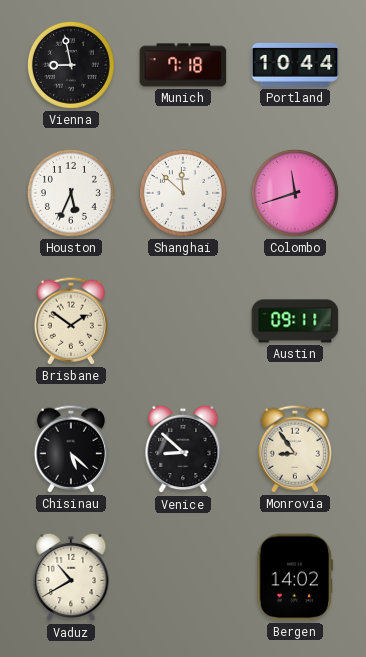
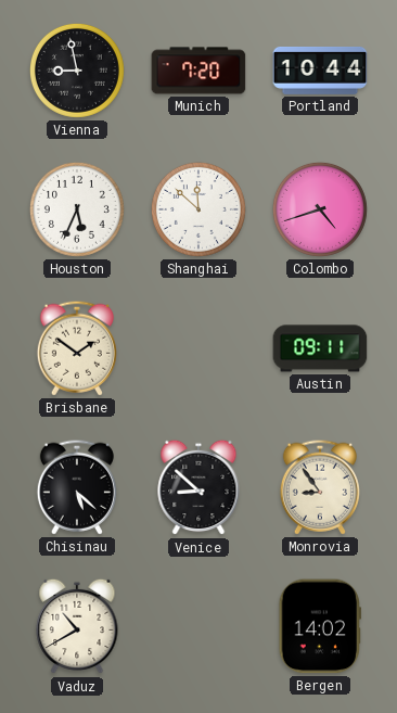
Munich: 7:18 -> 7:20 (198, 71)
Colombo: 11:42 -> 4:42 (320, 209)
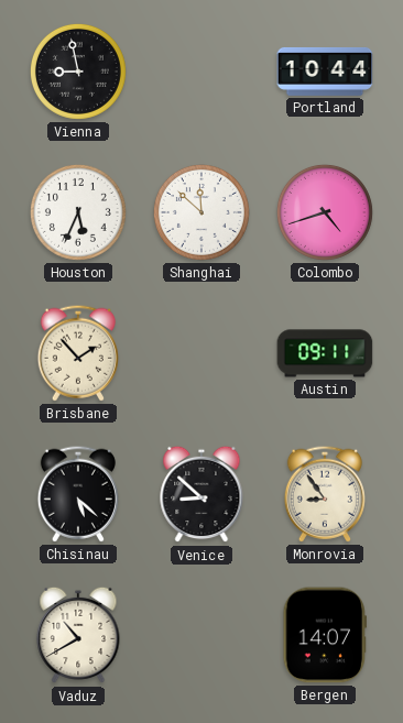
Munich: 7:20 -> none (198, 71)
Brisbane: 1:51 -> 1:53 (78, 353)
Bergen: 14:02 -> 14:07 (325, 635)
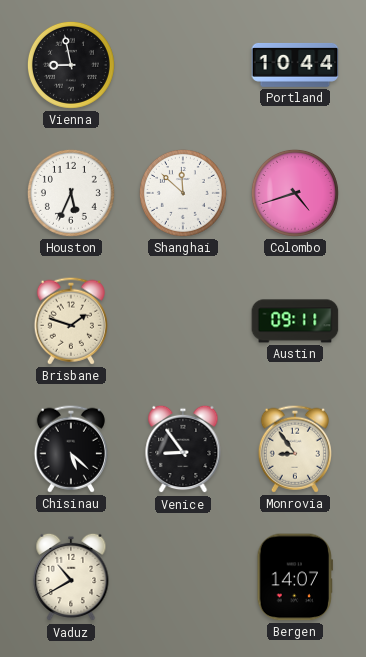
Brisbane: 1:53 -> 1:48 (71, 321)
Venice: 8:52 -> 8:54 (183, 449)
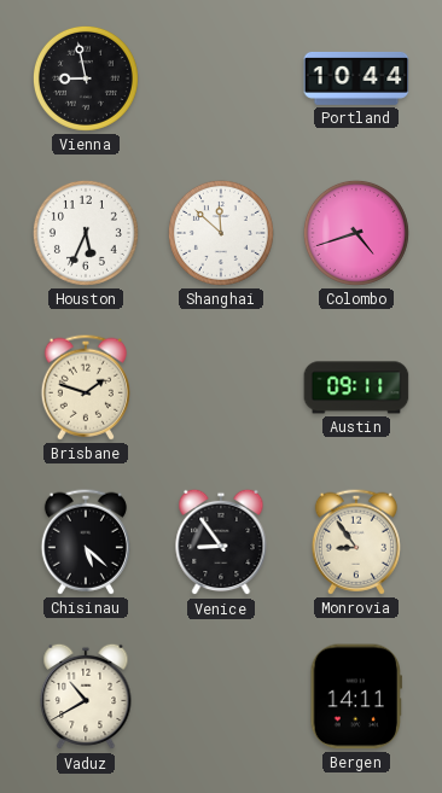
Bergen: 14:07 -> 14:11 (356, 696)
